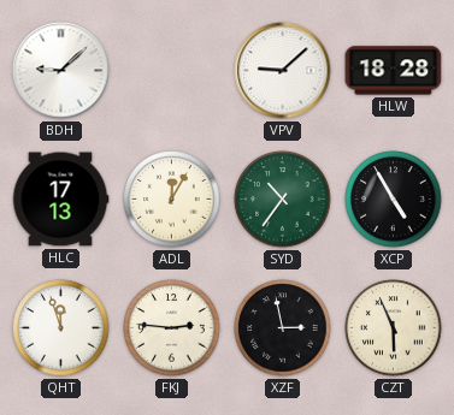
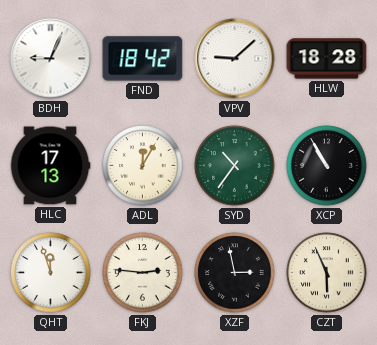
BDH: 9:08 -> 9:04 (51, 59)
FND: none -> 18:42 (143, 59)
XCP: 4:55 -> 10:55 (327, 166)
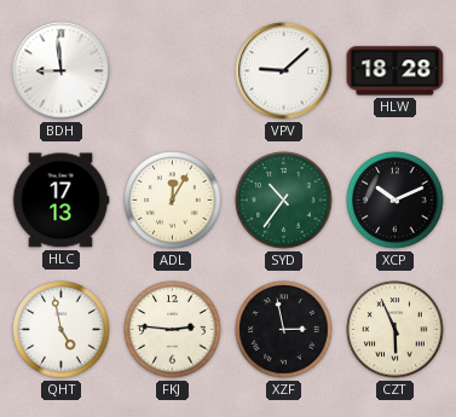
BDH: 9:04 -> 8:59 (62, 71)
FND: 18:42 -> none (143, 59)
XCP: 10:55 -> 10:11 (396, 201)
QHT: 11:57 -> 4:58 (62, 330)
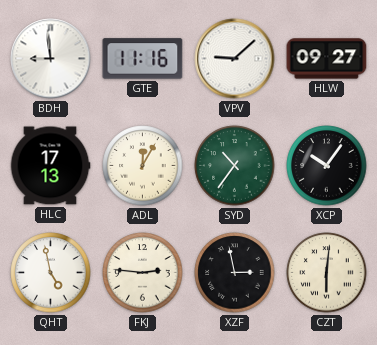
GTE: none -> 11:16 (143, 59)
HLW: 18:28 -> 09:27 (327, 59)
XCP: 10:11 -> 10:06 (327, 166)
CZT: 5:56 -> 6:01 (327, 273)
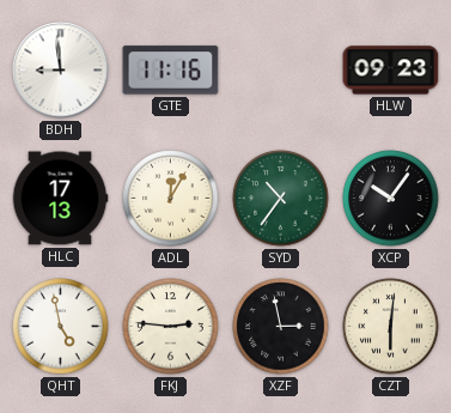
VPV: 9:08 -> none (235, 59)
HLW: 09:27 -> 09:23 (391, 71)
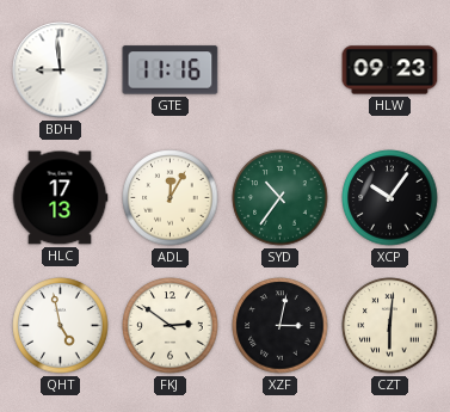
FKJ: 2:46 -> 2:51 (171, 326)
XZF: 2:58 -> 3:02 (281, 326)
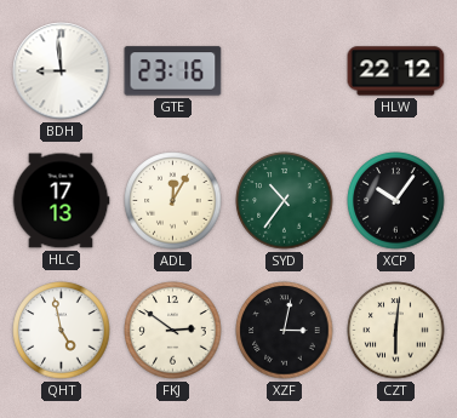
GTE: 11:16 -> 23:16 (173, 71)
HLW: 09:23 -> 22:12 (396, 71)
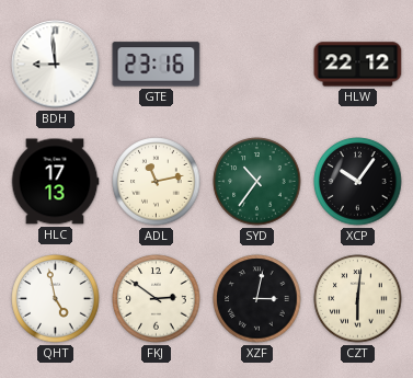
ADL: 12:05 -> 11:13 (157, 182)
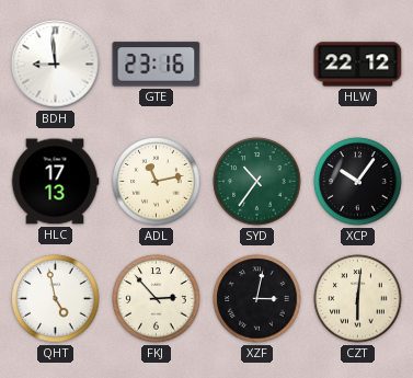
FKJ: 2:51 -> 2:53 (157, 299)
